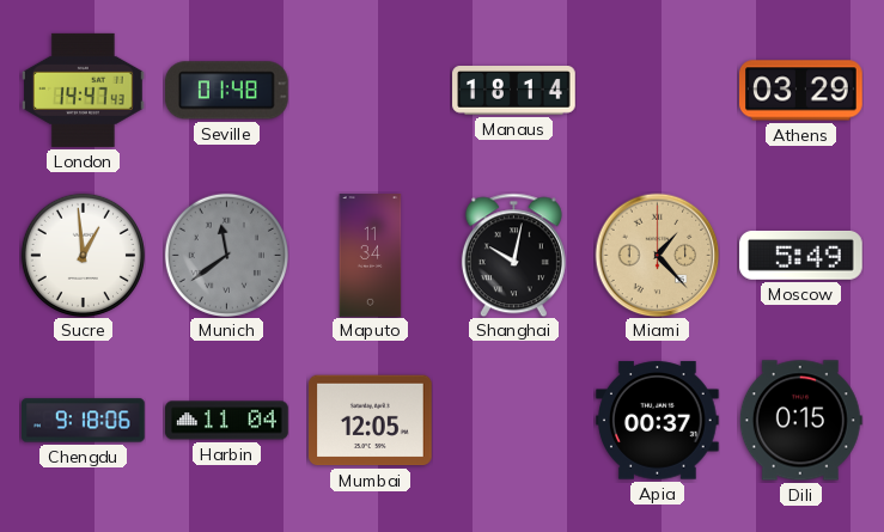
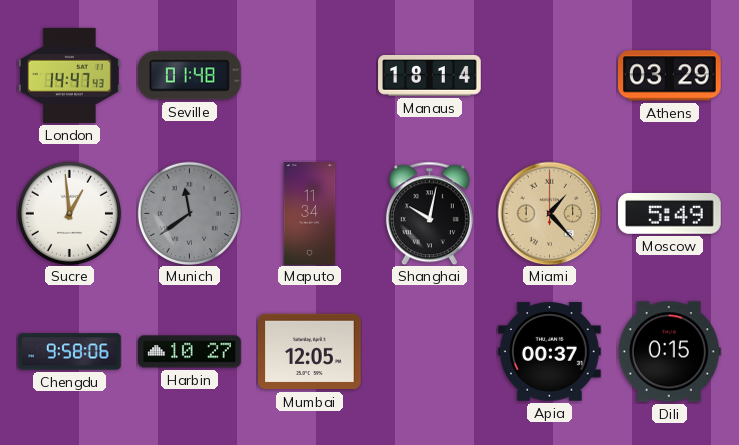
Chengdu: 9:18 -> 9:58 (70, 352)
Harbin: 11:04 -> 10:27 (190, 352)
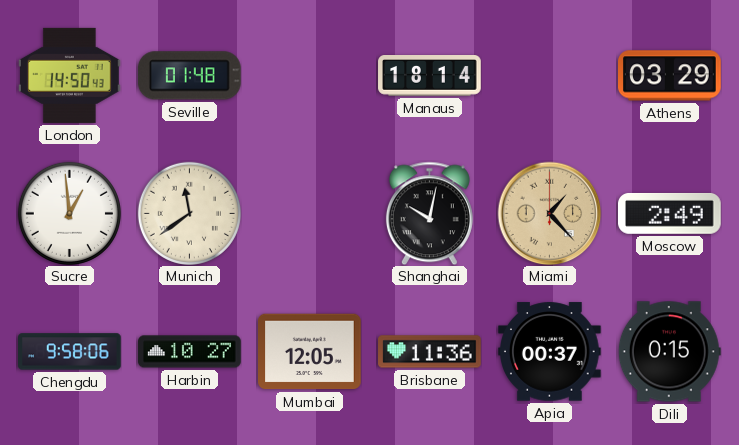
London: 14:47 -> 14:50 (70, 75)
Munich dial: grey -> cream (189, 213)
Maputo: 11:34 -> none (310, 214)
Moscow: 5:49 -> 2:49 (670, 213)
Brisbane: none -> 11:36 (430, 352)
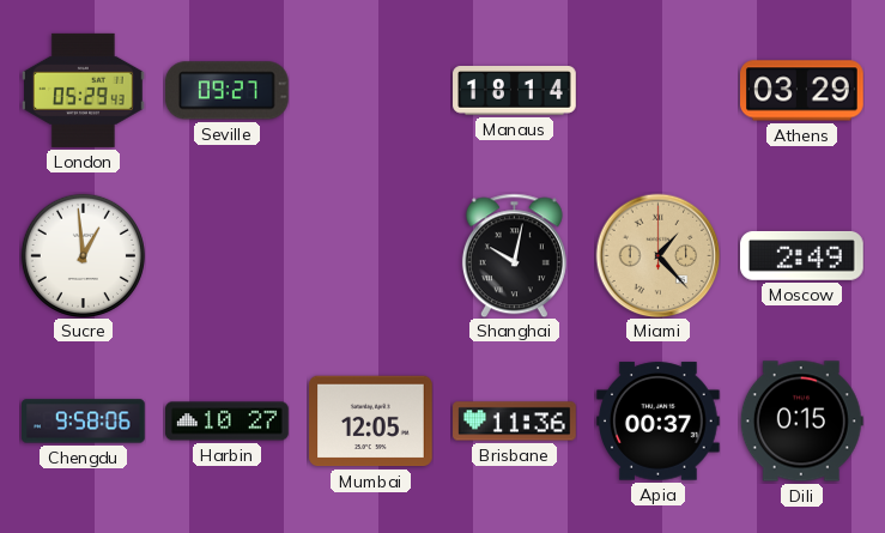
London: 14:50 -> 05:29 (84, 90)
Seville: 01:48 -> 09:27 (226, 91)
Munich: 11:39 -> none (189, 213)
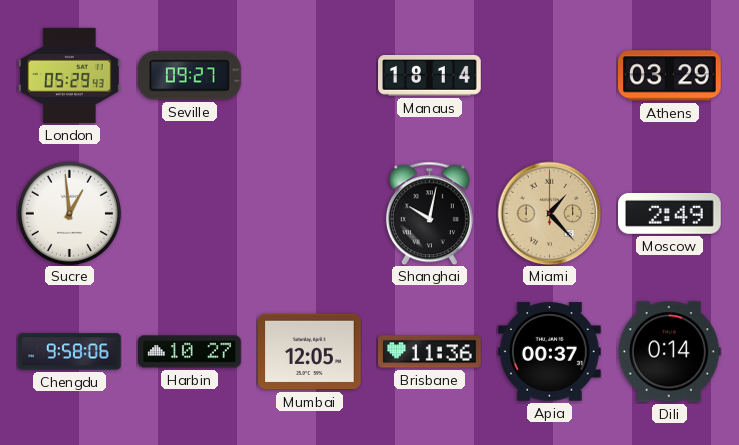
Dili: 0:15 -> 0:14 (669, 352)
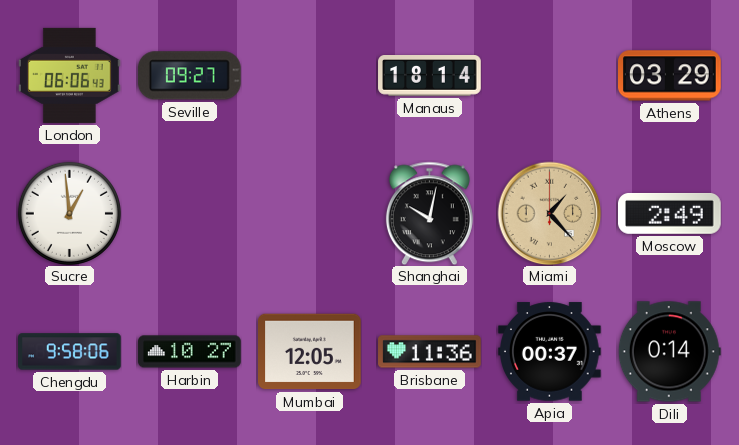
London: 05:29 -> 06:06 (70, 75)
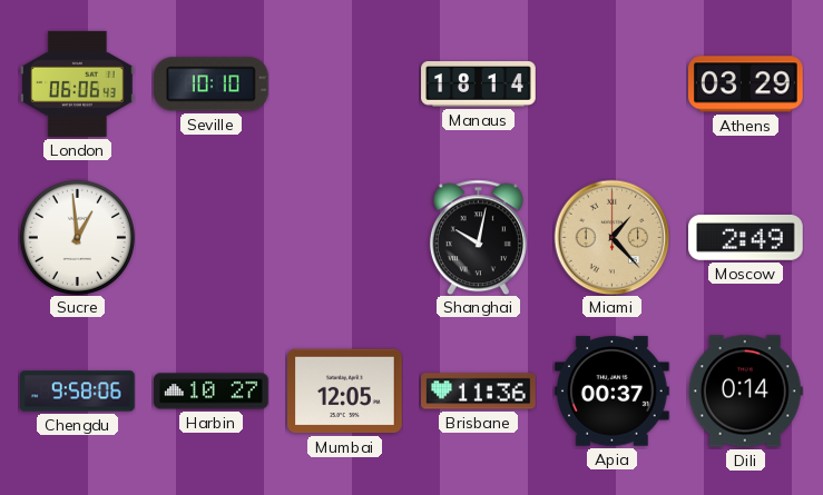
Seville: 09:27 -> 10:10 (210, 85)
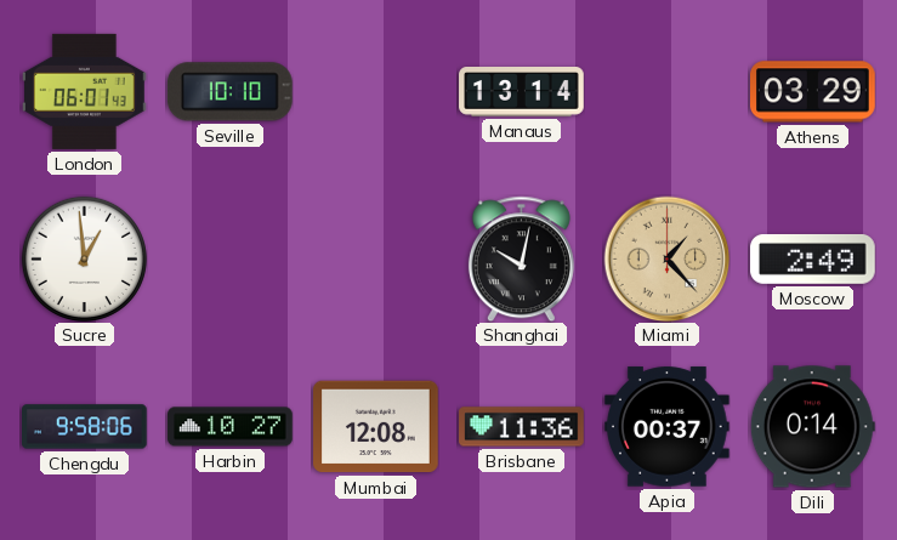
London: 06:06 -> 06:01 (85, 91)
Manaus: 18:14 -> 13:14 (522, 92)
Mumbai: 12:05 -> 12:08 (376, 427)
